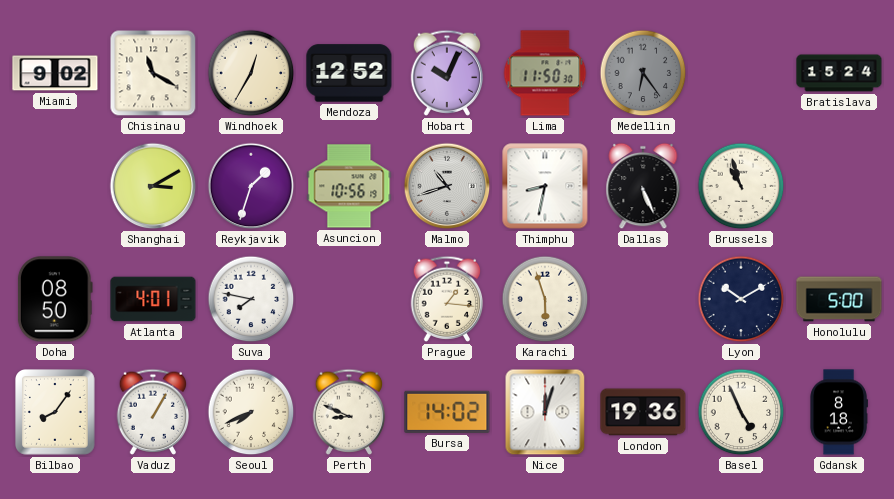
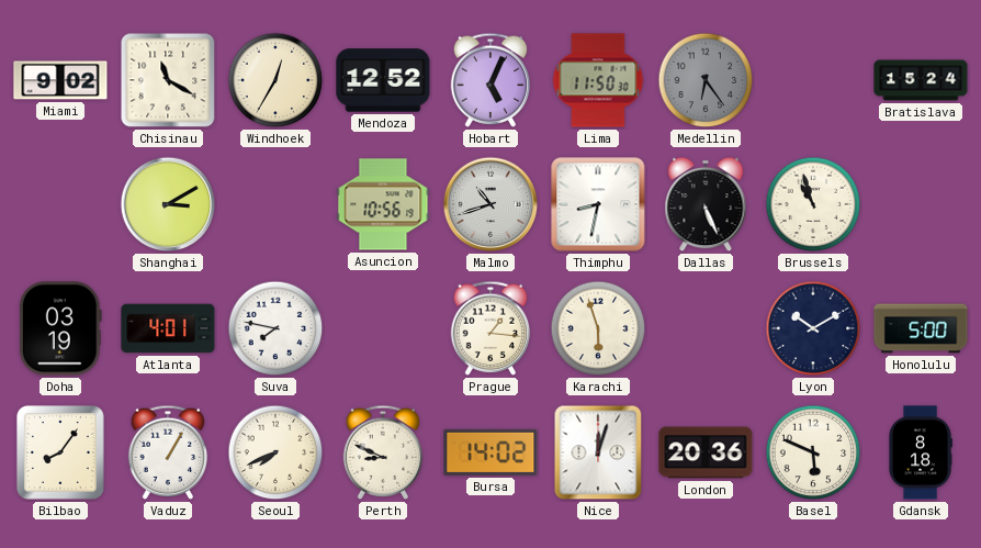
Hobart: 10:04 -> 5:04 (490, 80)
Reykjavik: 1:33 -> none (251, 186)
Doha: 08:50 -> 03:19 (60, 328)
London: 19:36 -> 20:36 (706, 452)
Basel: 4:56 -> 5:49 (813, 452)
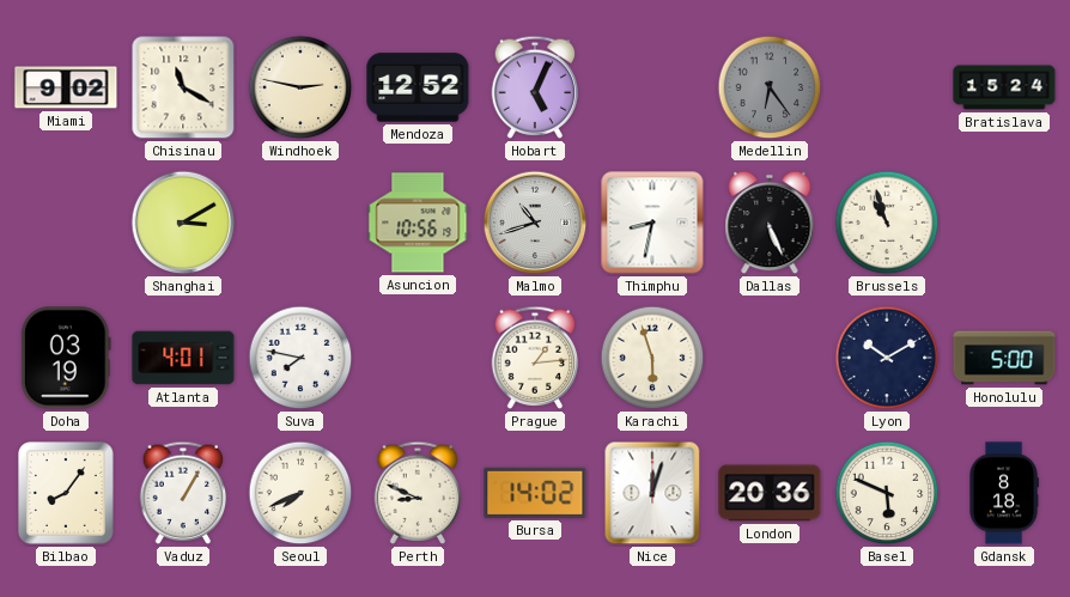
Windhoek: 12:35 -> 2:47 (300, 87)
Lima: 11:50 -> none (598, 80)
Prague: 1:16 -> 1:14 (535, 358)
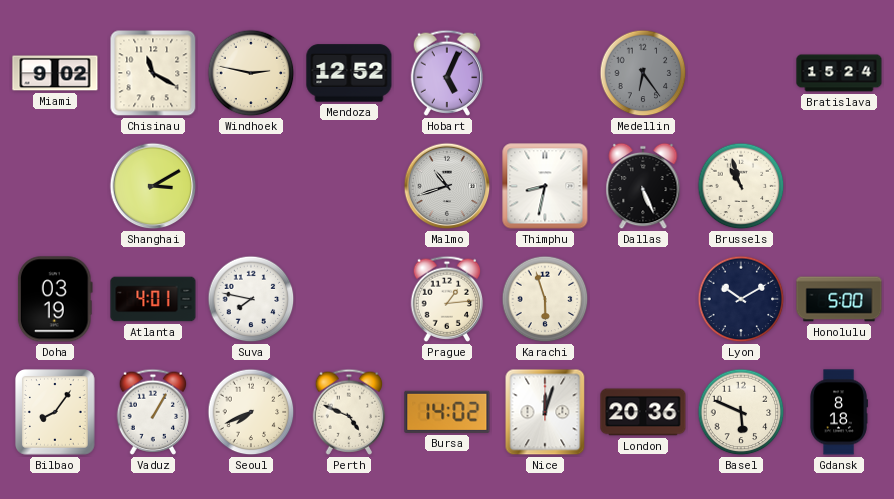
Asuncion: 10:56 -> none (418, 223)
Perth: 8:49 -> 4:49 (349, 412)
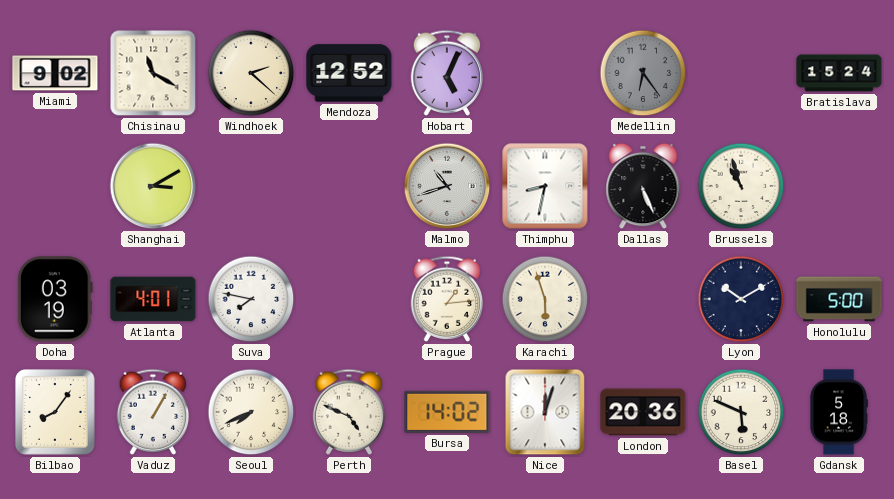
Windhoek: 2:47 -> 2:22 (251, 73)
Gdansk: 8:18 -> 5:18 (839, 412)
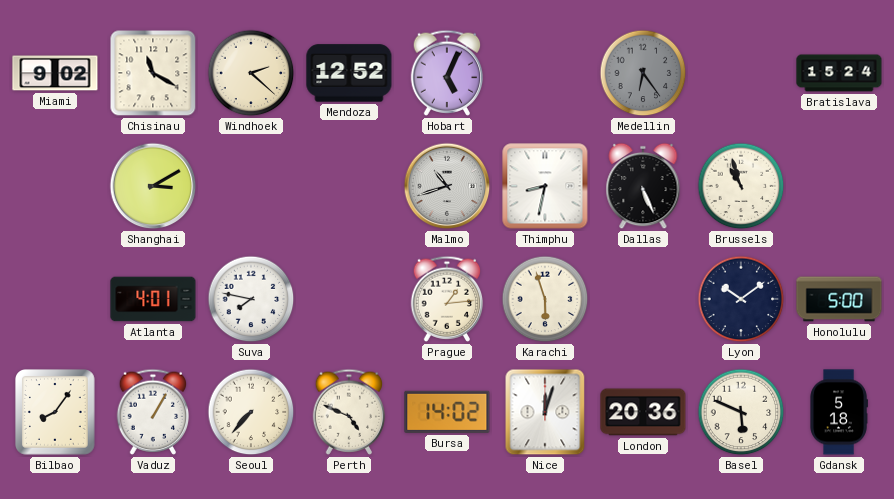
Doha: 03:19 -> none (55, 299)
Lyon: 10:10 -> 10:09 (741, 299)
Seoul: 7:41 -> 7:37 (251, 412)
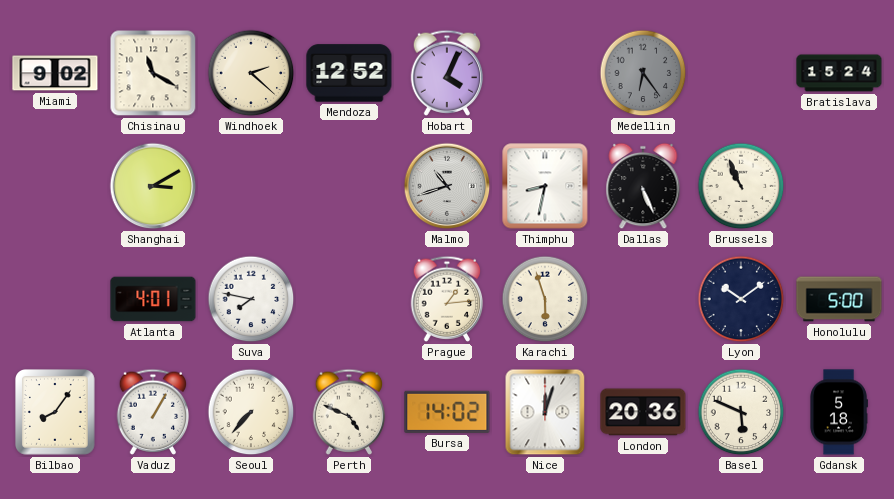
Hobart: 5:04 -> 4:04 (447, 73)
Brussels: 10:57 -> 10:56 (741, 186)
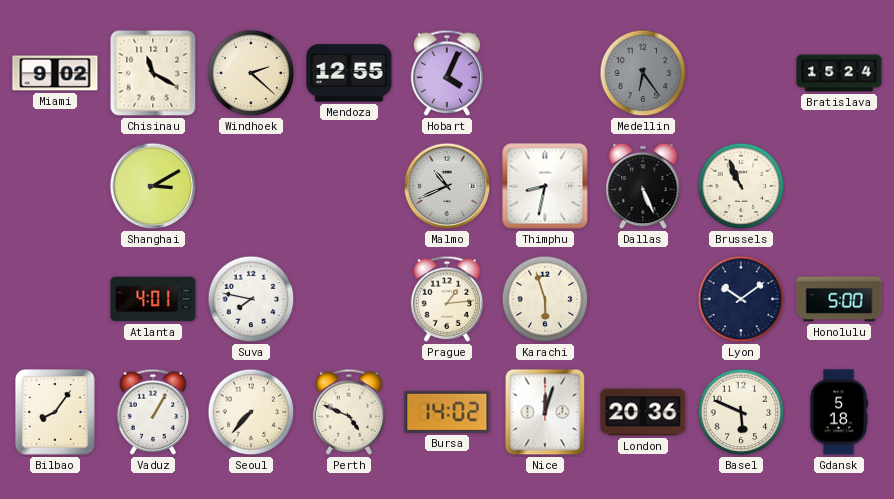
Mendoza: 12:52 -> 12:55 (349, 73)
Malmo: 10:42 -> 10:41 (447, 186)
